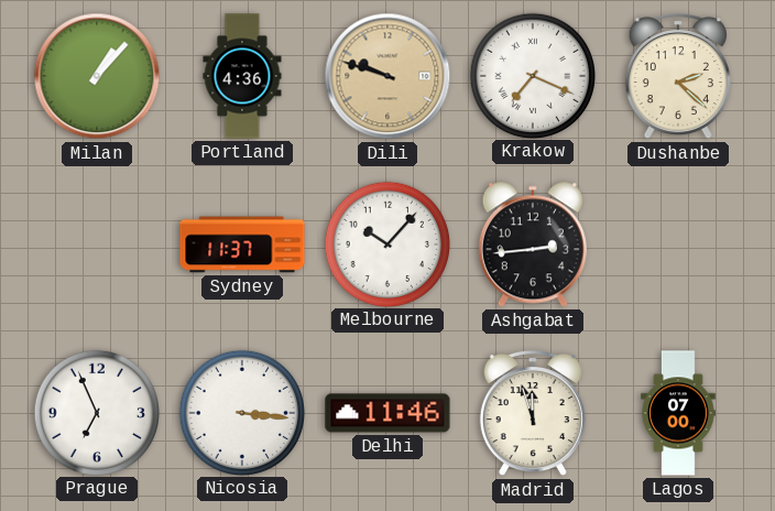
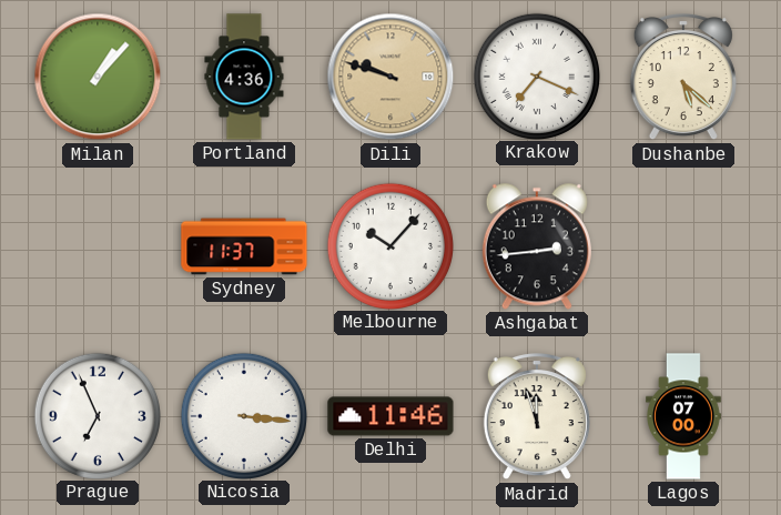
Dushanbe: 2:22 -> 5:22 (683, 78)
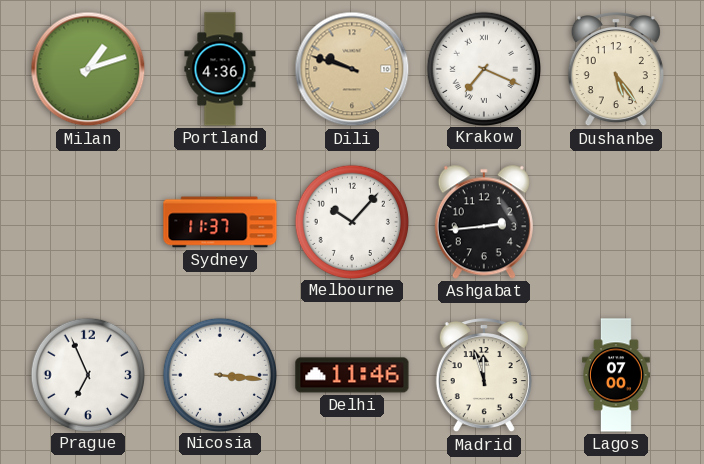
Milan: 1:07 -> 1:12 (88, 69)
Dushanbe: 5:22 -> 5:24 (616, 70)
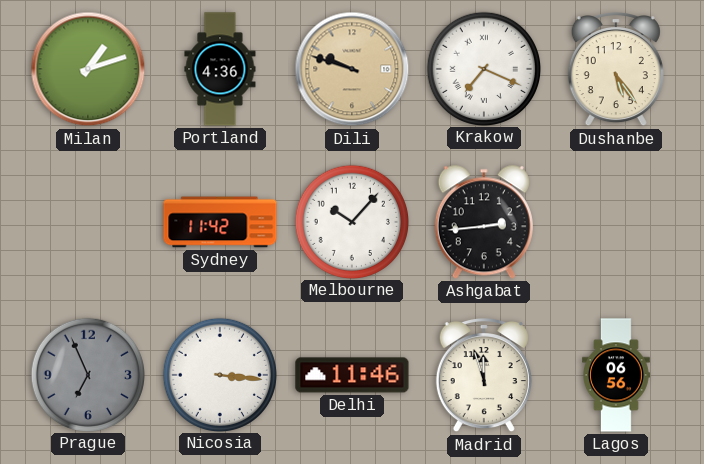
Sydney: 11:37 -> 11:42 (220, 222)
Prague dial: white -> grey (87, 374)
Lagos: 07:00 -> 06:56 (617, 375)
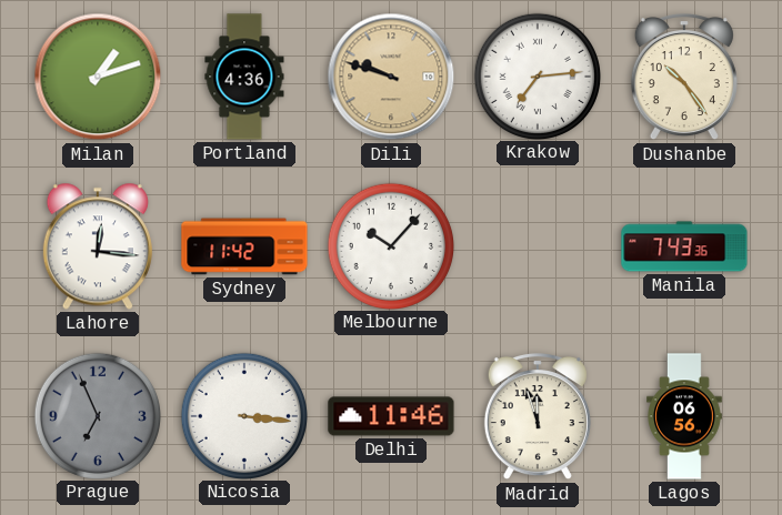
Krakow: 7:19 -> 7:14 (537, 75)
Dushanbe: 5:24 -> 10:24 (684, 78)
Lahore: none -> 12:16 (98, 246)
Ashgabat: 2:44 -> none (484, 222)
Manila: none -> 7:43 (684, 246)
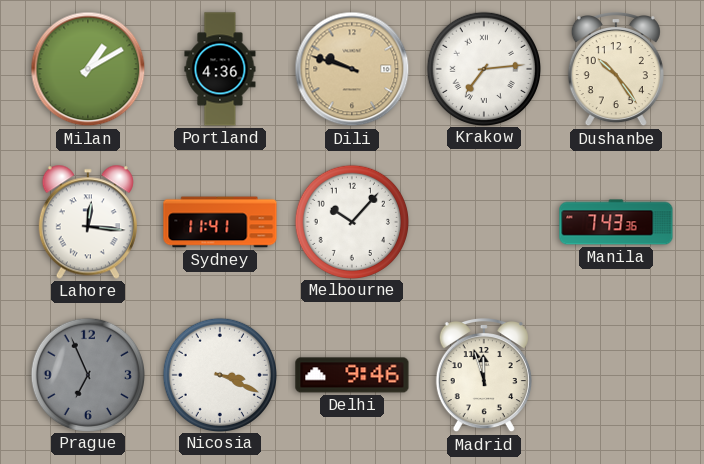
Milan: 1:12 -> 1:10 (88, 69)
Sydney: 11:42 -> 11:41 (220, 222)
Nicosia: 3:16 -> 3:19 (219, 374)
Delhi: 11:46 -> 9:46 (352, 375)
Lagos: 06:56 -> none (685, 416)
